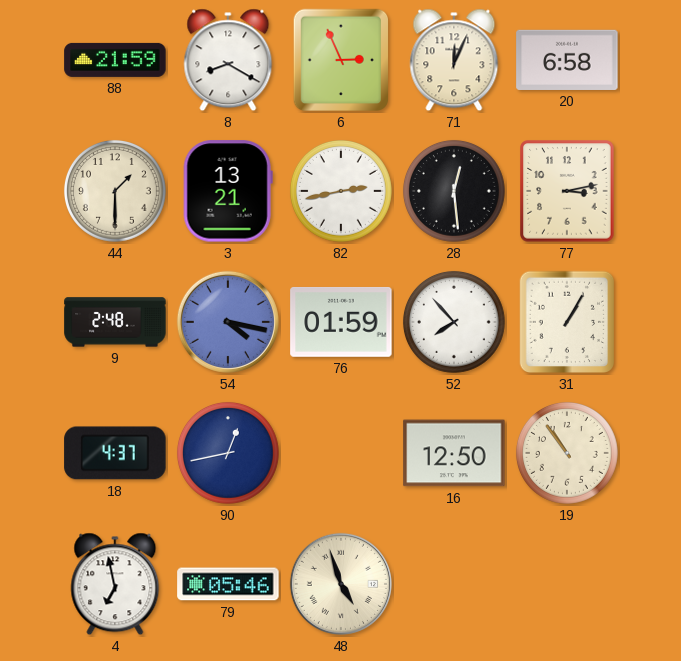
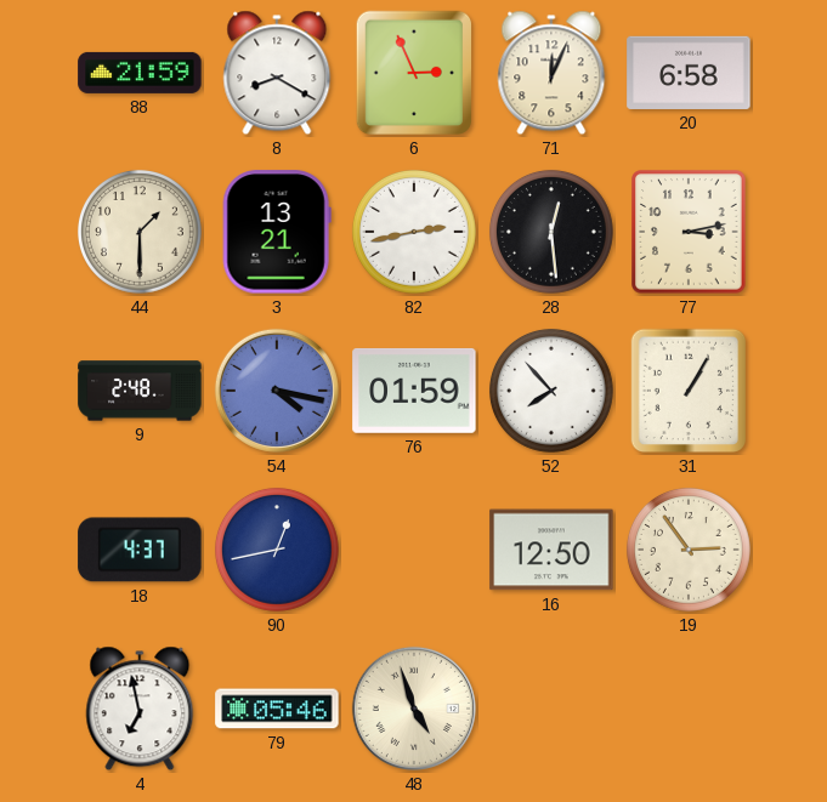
19: 10:54 -> 2:54 (689, 550)
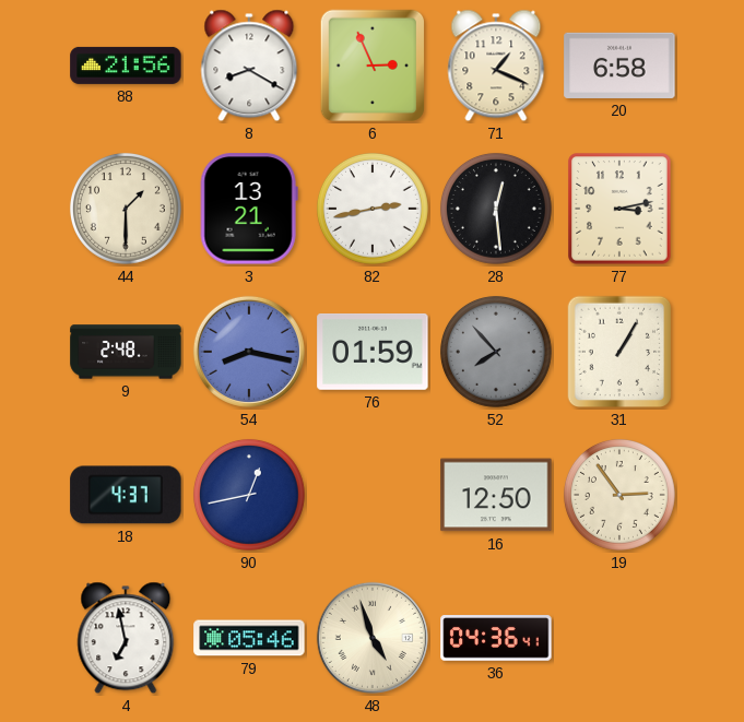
88: 21:59 -> 21:56 (126, 66)
71: 12:04 -> 1:19 (496, 66)
54: 4:17 -> 8:17 (249, 352)
52 dial: white -> grey (496, 352)
36: none -> 04:36 (496, 638)
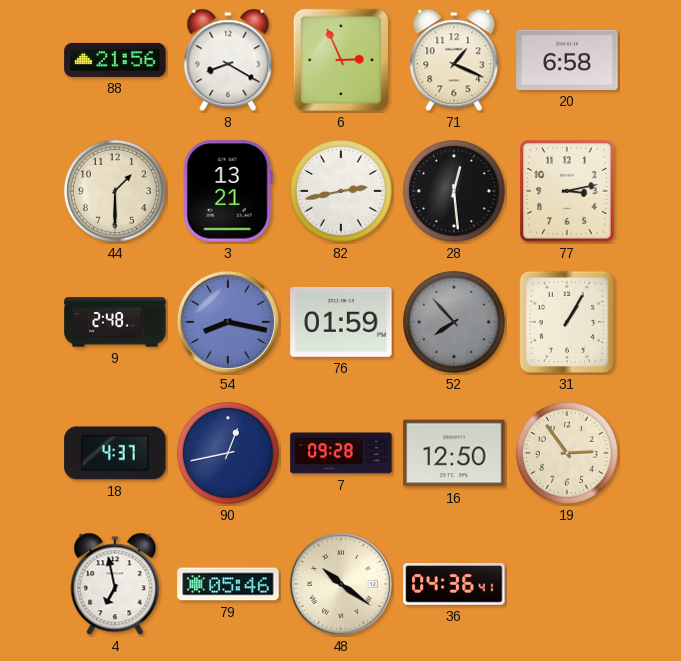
7: none -> 09:28 (341, 453)
48: 4:57 -> 10:21 (341, 584)
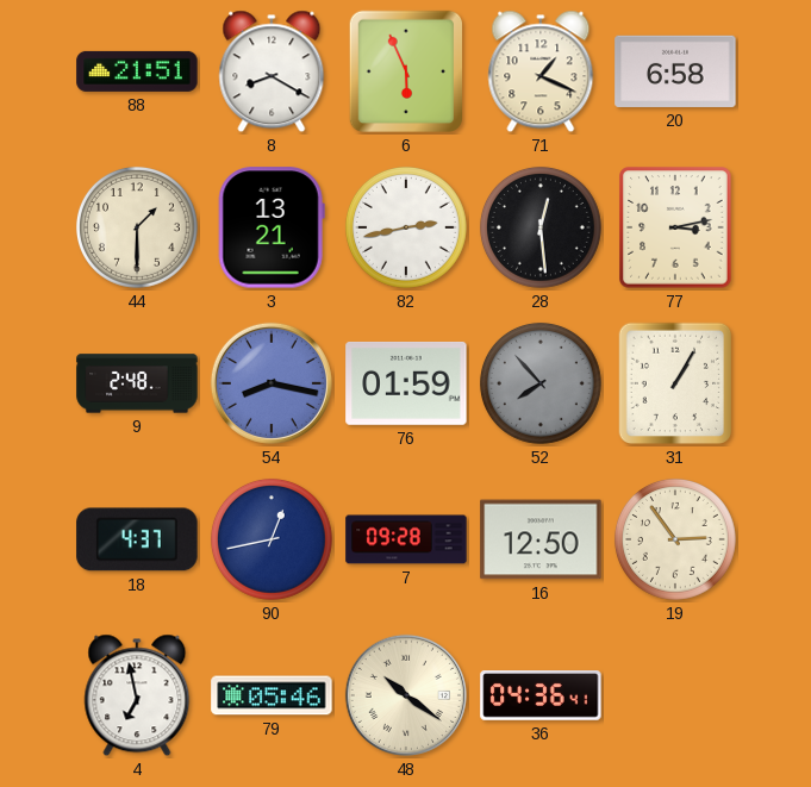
88: 21:56 -> 21:51 (137, 71)
6: 2:56 -> 5:56 (405, 71)
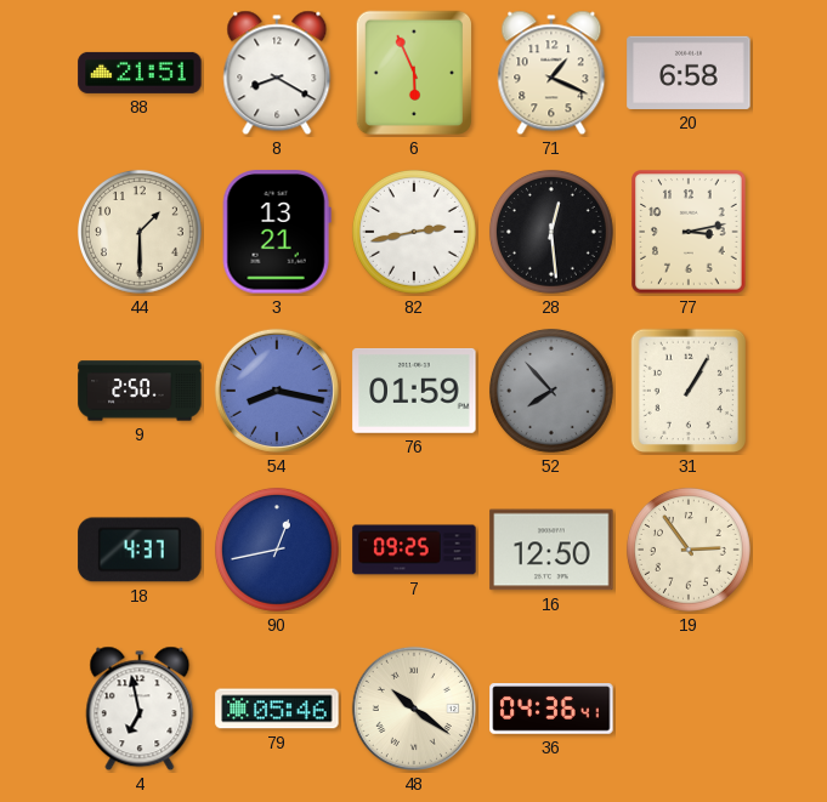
9: 2:48 -> 2:50 (140, 391)
7: 09:28 -> 09:25 (414, 550)
